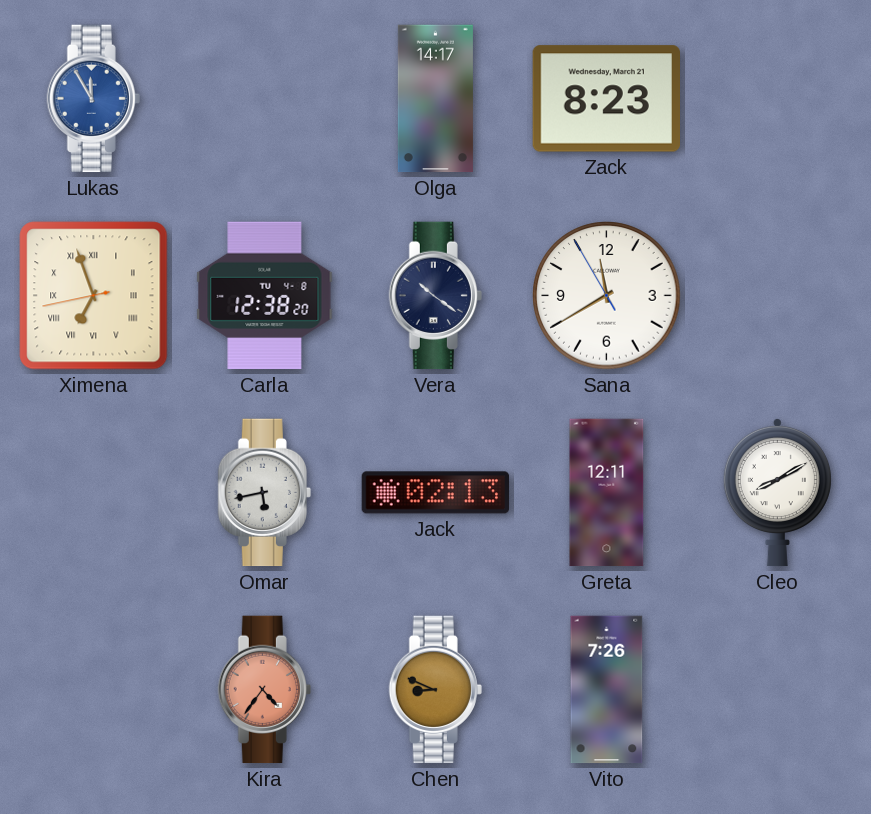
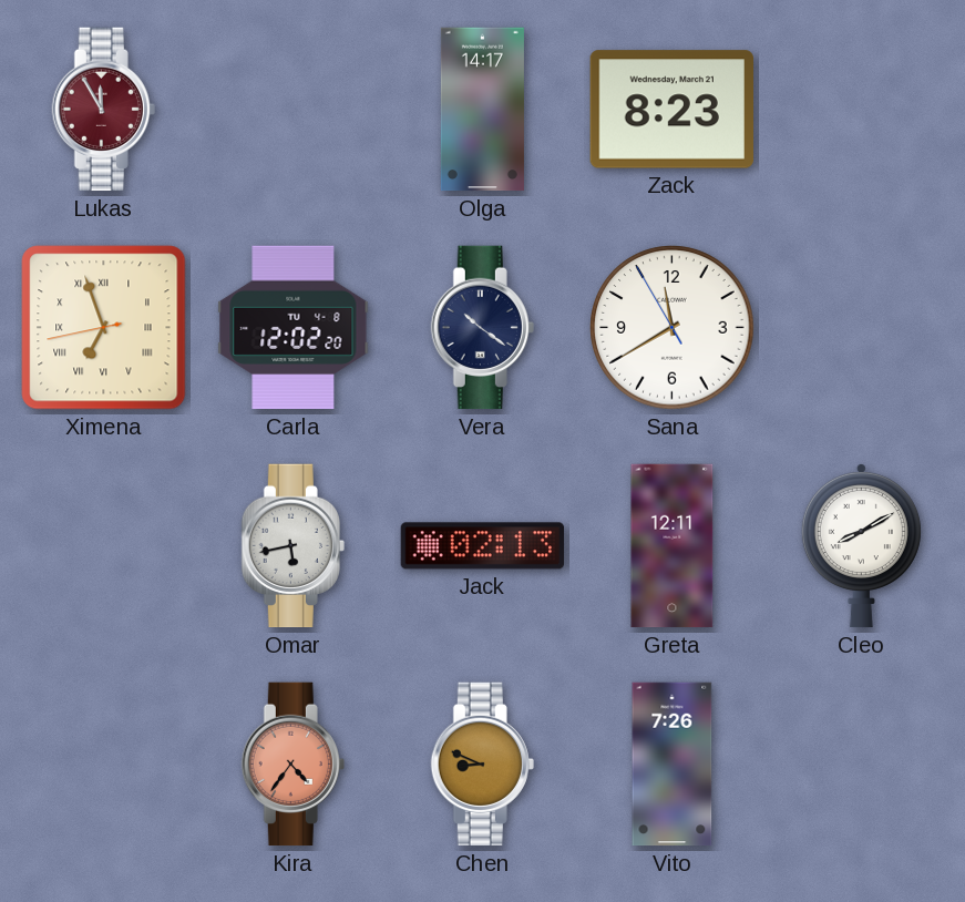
Lukas dial: blue -> burgundy (103, 110)
Carla: 12:38 -> 12:02 (294, 328)
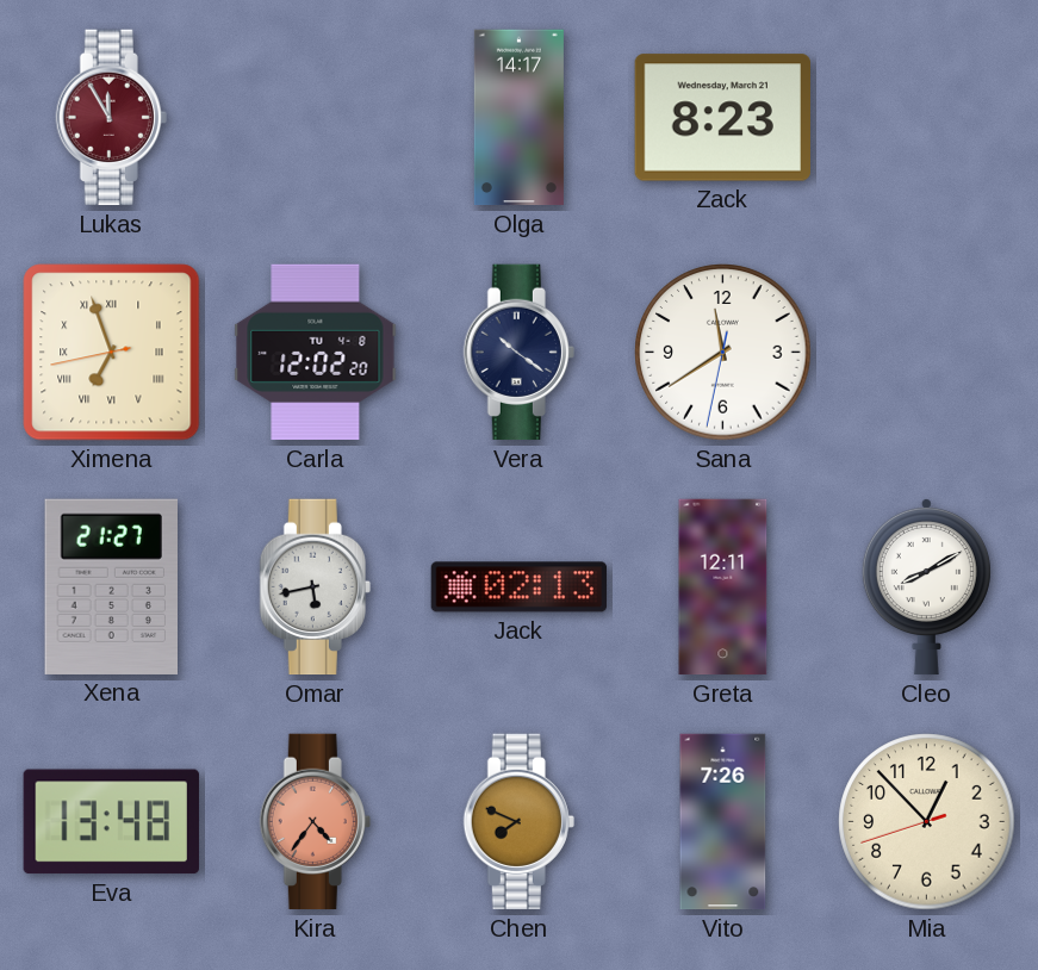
Sana: 11:39:55 -> 11:39:32 (723, 353)
Xena: none -> 21:27 (111, 586)
Eva: none -> 13:48 (111, 822)
Chen: 8:49 -> 7:49 (518, 822)
Mia: none -> 12:52 (927, 822)
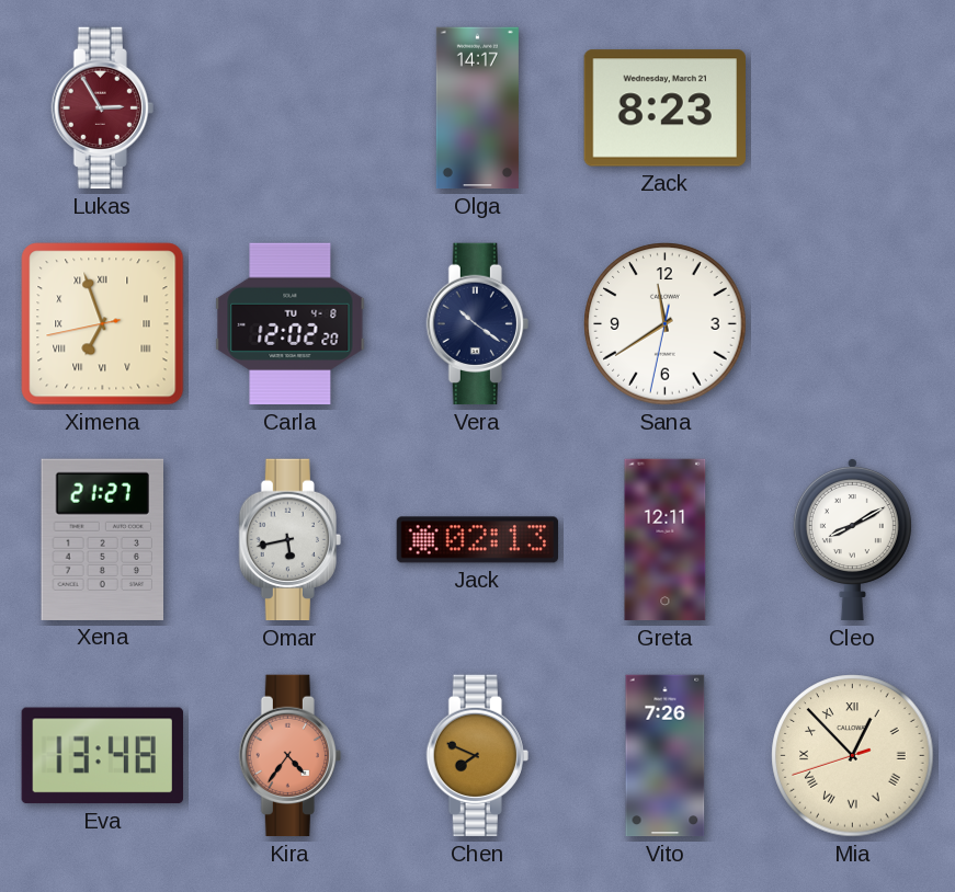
Lukas: 11:55 -> 2:55 (102, 108)
Mia numerals: Arabic -> Roman (853, 756)
